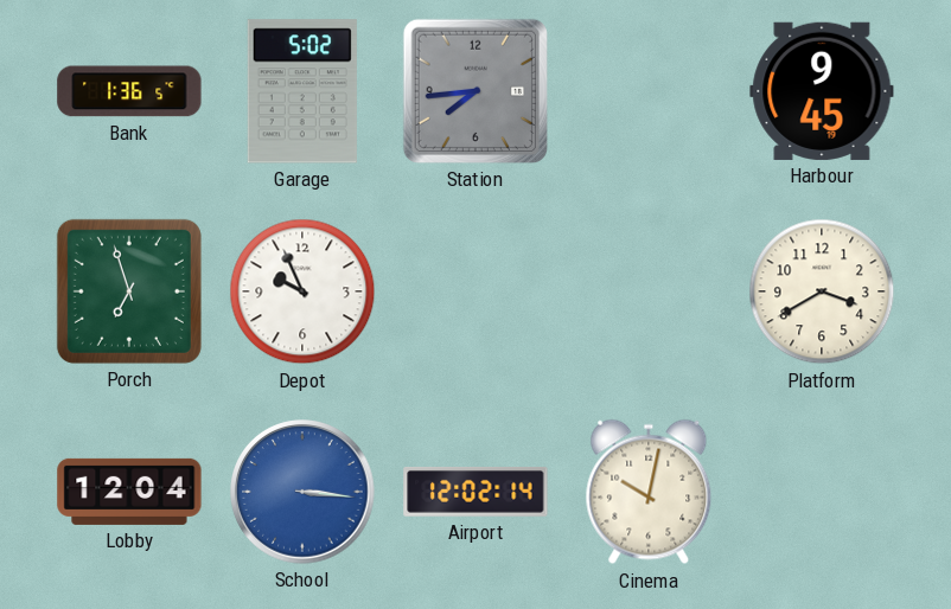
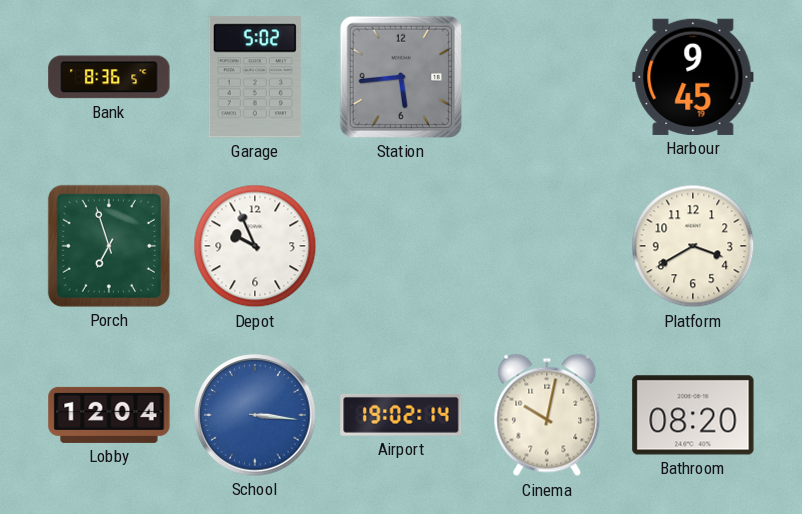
Bank: 1:36 -> 8:36 (109, 77)
Station: 7:44 -> 5:44 (401, 77)
Airport: 12:02 -> 19:02 (401, 415)
Bathroom: none -> 08:20 (693, 415)
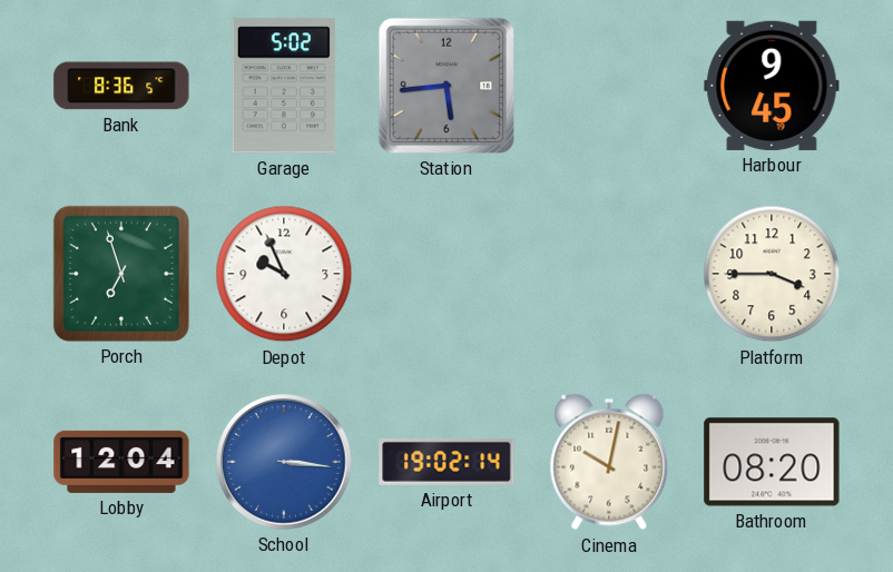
Platform: 3:40 -> 3:45 (772, 274)
